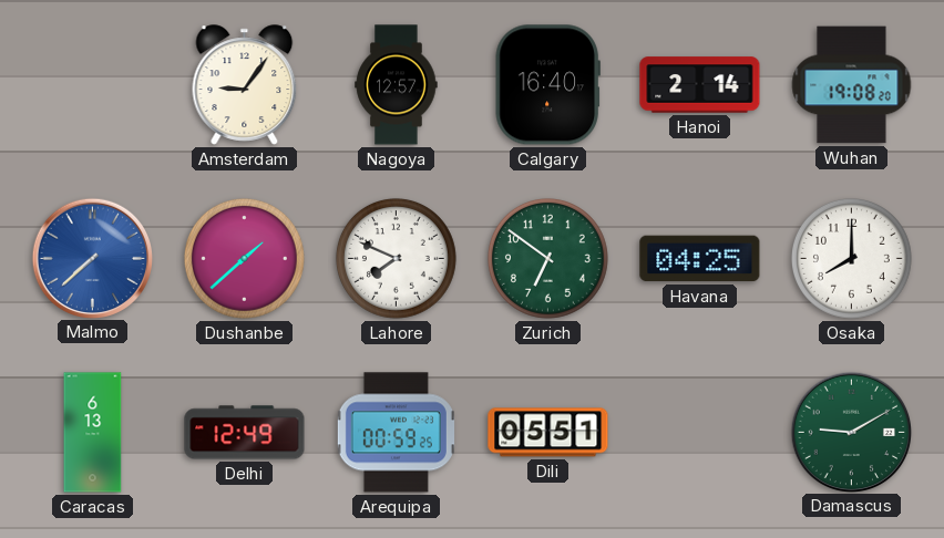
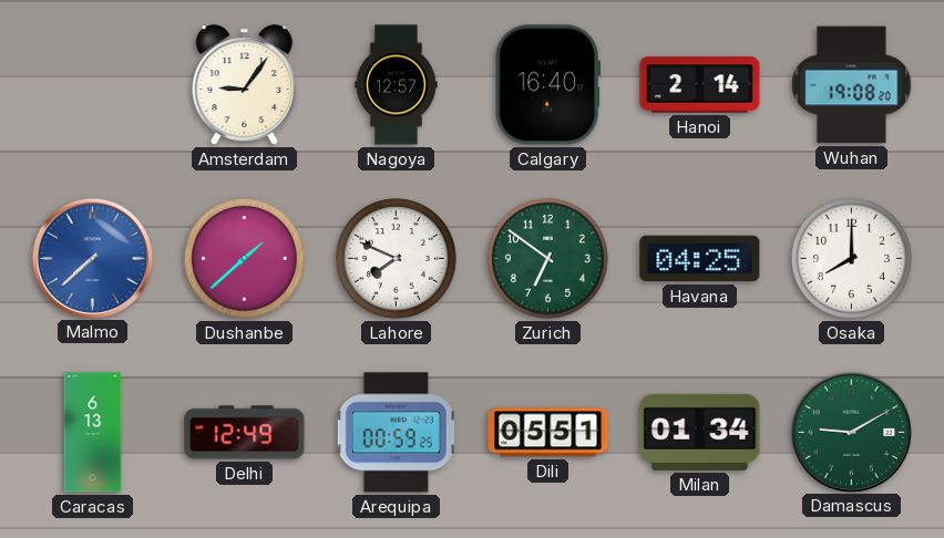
Milan: none -> 01:34 (700, 432)
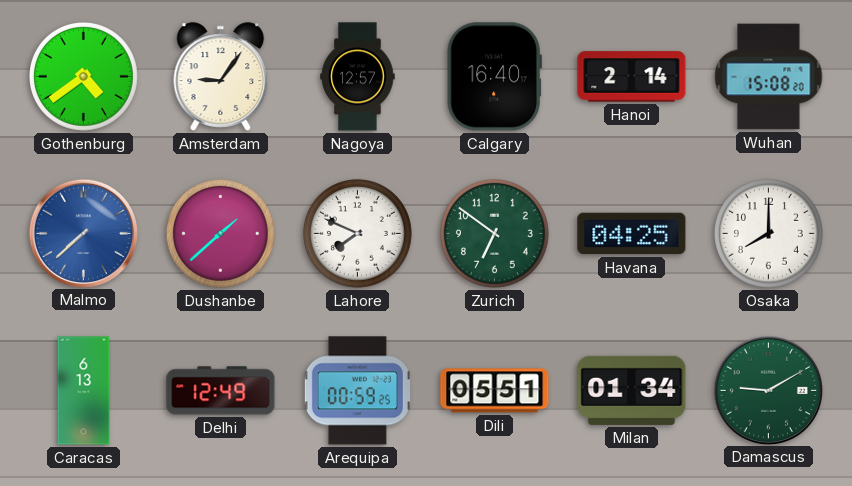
Gothenburg: none -> 4:39 (83, 76)
Wuhan: 19:08 -> 15:08 (769, 77)
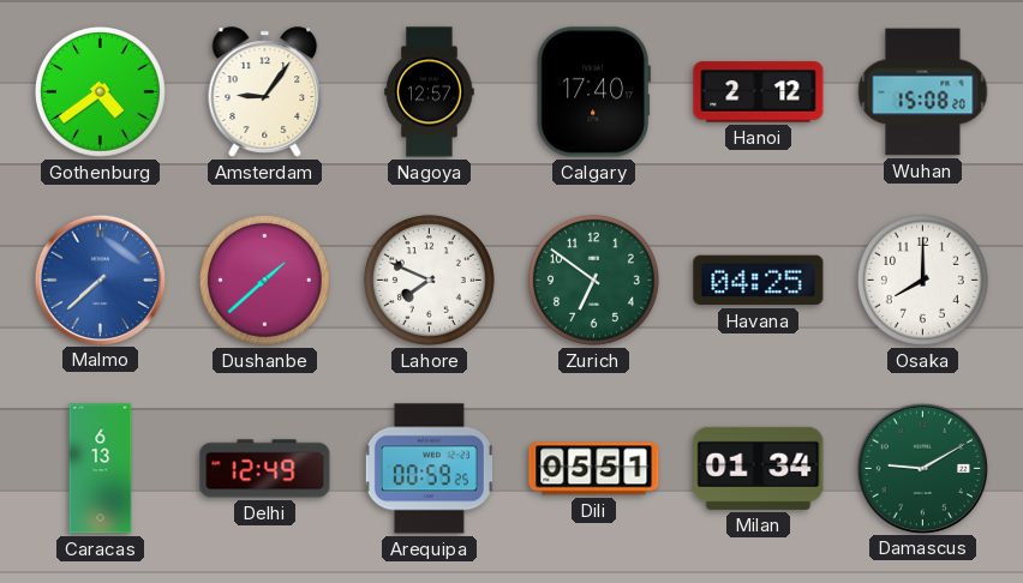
Calgary: 16:40 -> 17:40 (593, 92)
Hanoi: 2:14 -> 2:12 (759, 92)
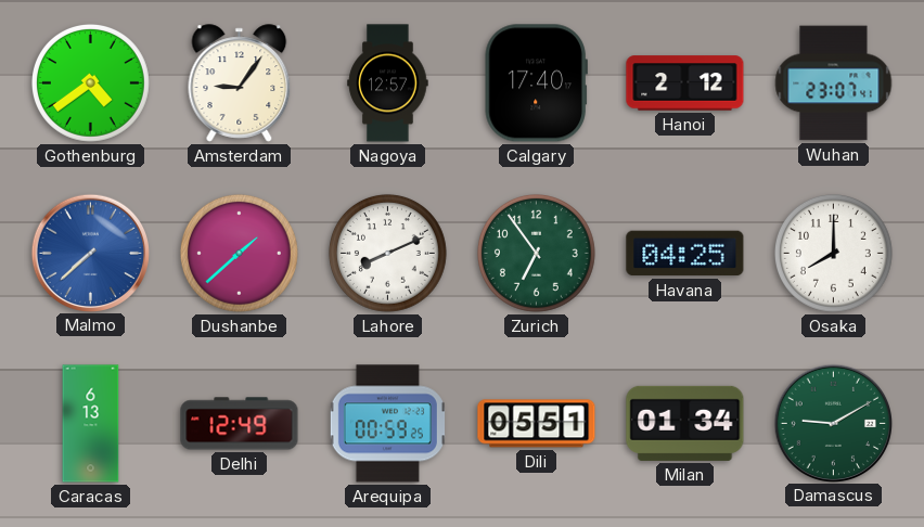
Wuhan: 15:08 -> 23:07 (834, 83)
Lahore: 7:49 -> 8:11 (387, 253)
Zurich: 6:51 -> 6:54 (536, 253)
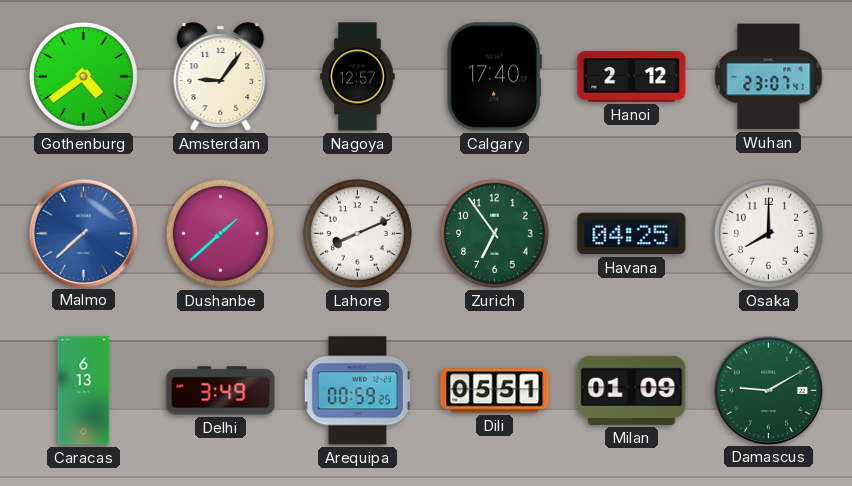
Delhi: 12:49 -> 3:49 (221, 391)
Milan: 01:34 -> 01:09 (632, 390)
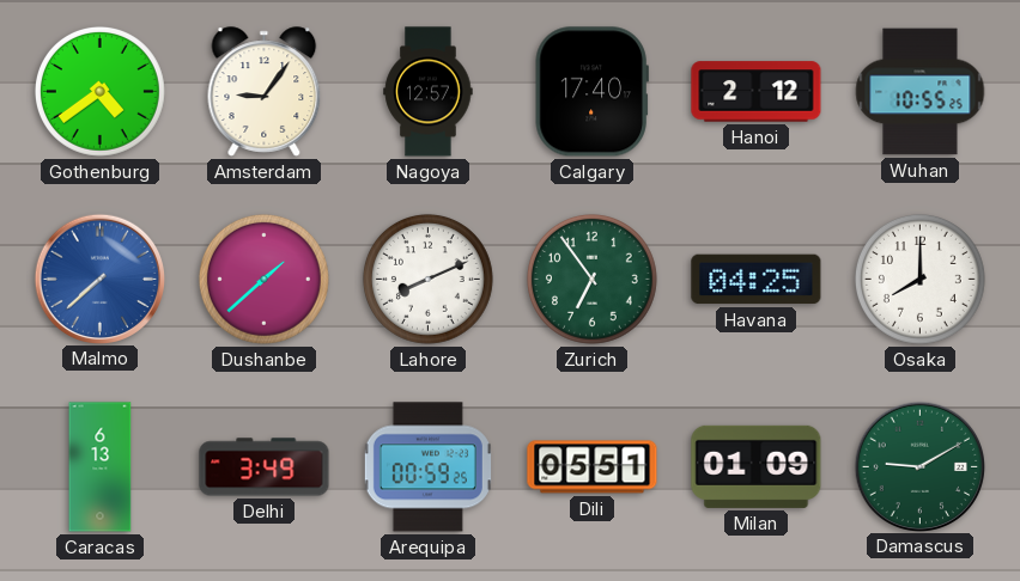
Wuhan: 23:07 -> 10:55 (921, 92)
